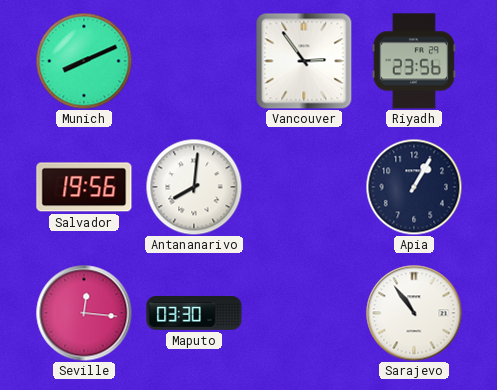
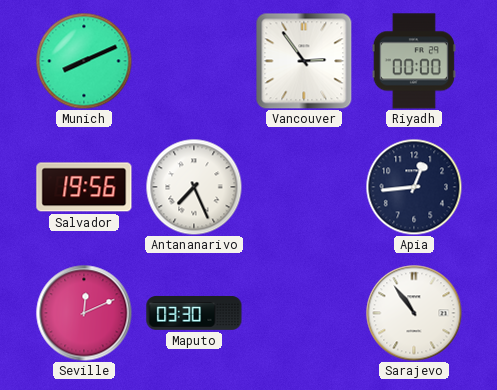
Riyadh: 23:56 -> 00:00 (414, 61)
Antananarivo: 8:01 -> 7:26 (194, 187)
Apia: 1:05 -> 12:44 (414, 187)
Seville: 12:16 -> 12:11 (84, 313)
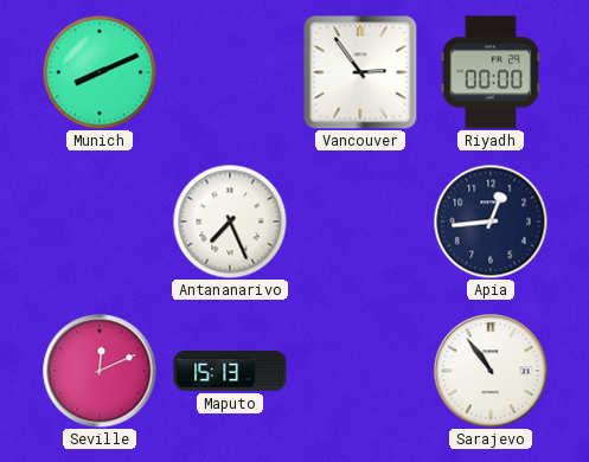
Salvador: 19:56 -> none (84, 187)
Maputo: 03:30 -> 15:13 (230, 371)
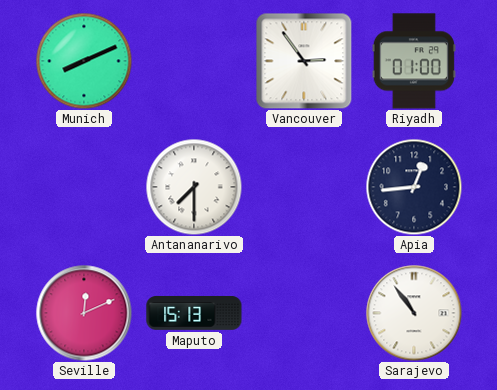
Riyadh: 00:00 -> 01:00 (414, 61)
Antananarivo: 7:26 -> 7:30 (194, 187)
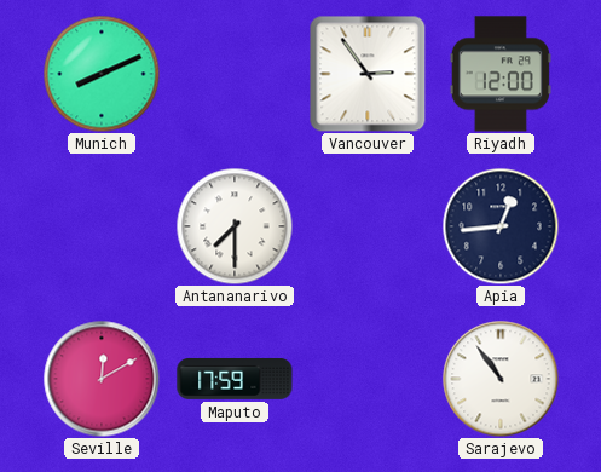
Riyadh: 01:00 -> 12:00 (501, 74)
Seville: 12:11 -> 12:10 (102, 379)
Maputo: 15:13 -> 17:59 (235, 379)
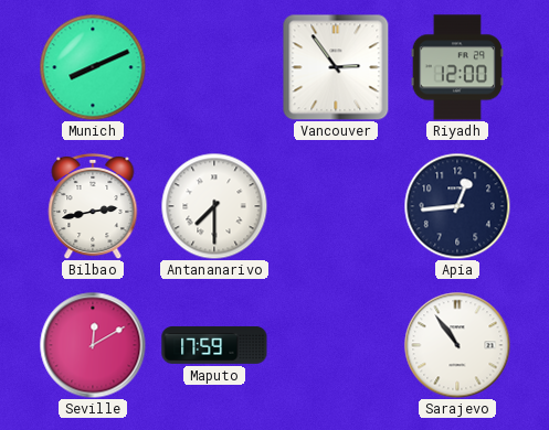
Bilbao: none -> 2:43 (93, 206)
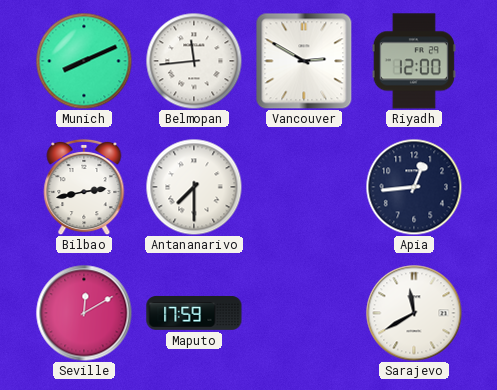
Belmopan: none -> 11:44 (194, 61)
Vancouver: 2:54 -> 2:50 (304, 61)
Sarajevo: 10:54 -> 11:40 (414, 313)
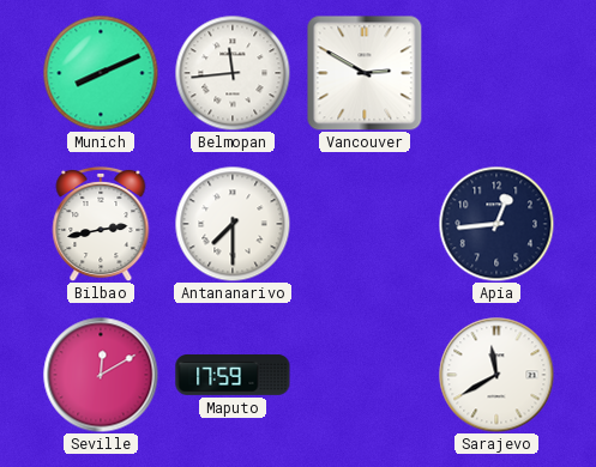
Riyadh: 12:00 -> none (414, 61)
